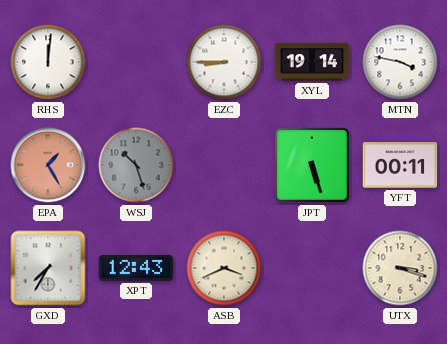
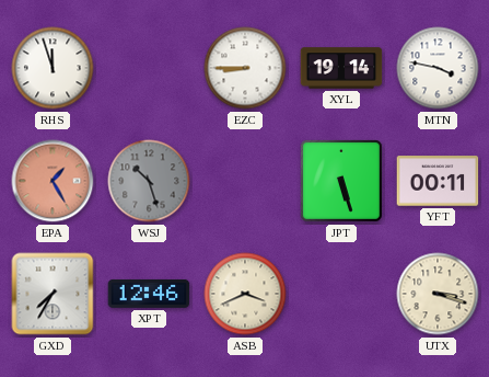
RHS: 12:01 -> 11:57 (53, 68)
XPT: 12:43 -> 12:46 (149, 294)
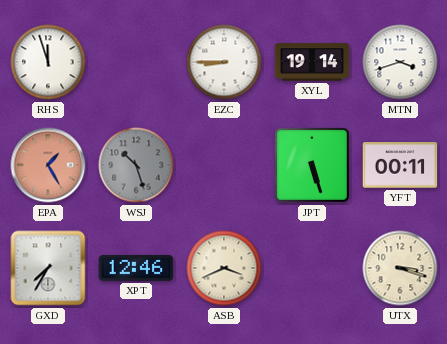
MTN: 3:47 -> 3:42 (400, 62)
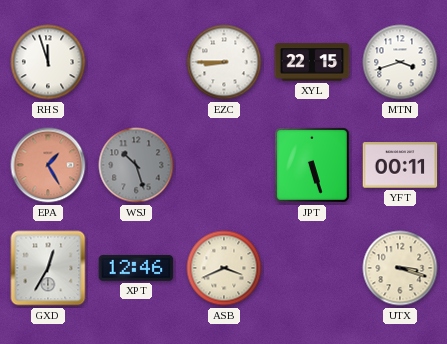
XYL: 19:14 -> 22:15 (312, 62)
GXD: 7:35 -> 12:35 (48, 268)
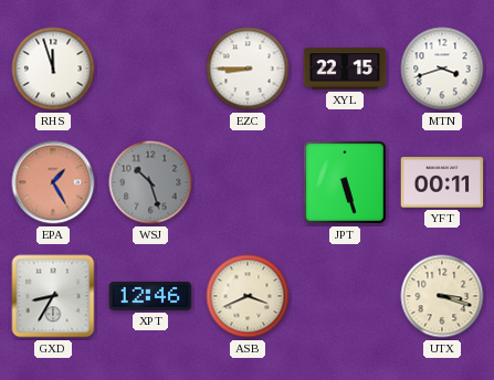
GXD: 12:35 -> 8:35 (53, 296)
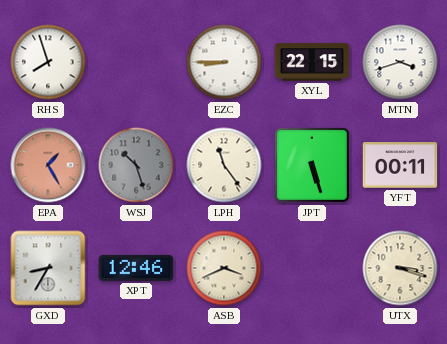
RHS: 11:57 -> 7:57 (48, 62)
LPH: none -> 11:24 (224, 165)
